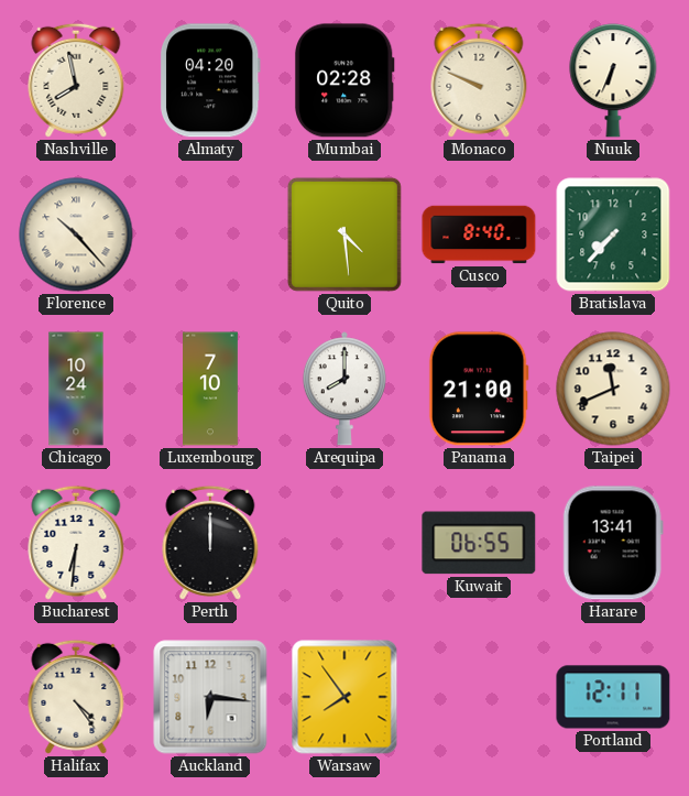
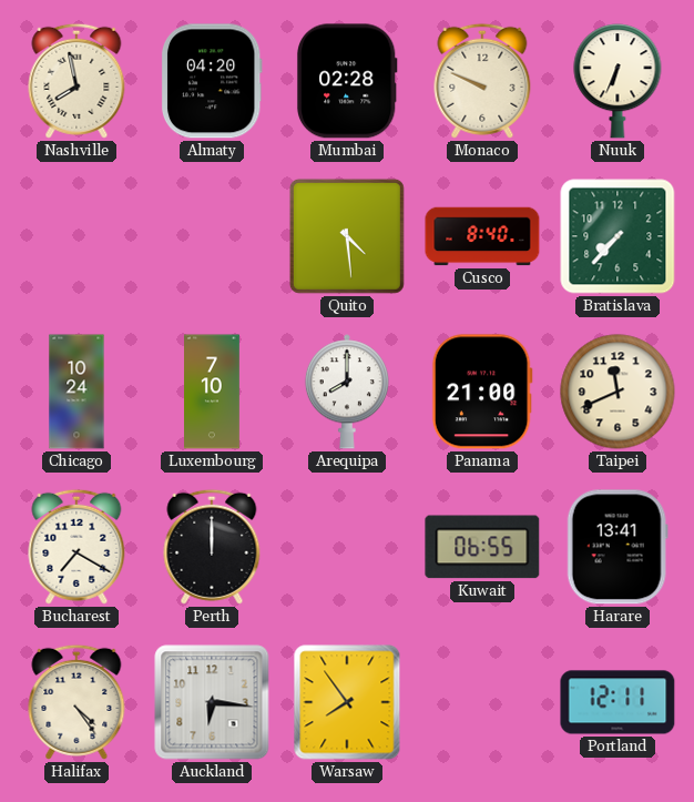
Florence: 10:23 -> none (76, 235)
Bucharest: 6:31 -> 7:20 (76, 547)
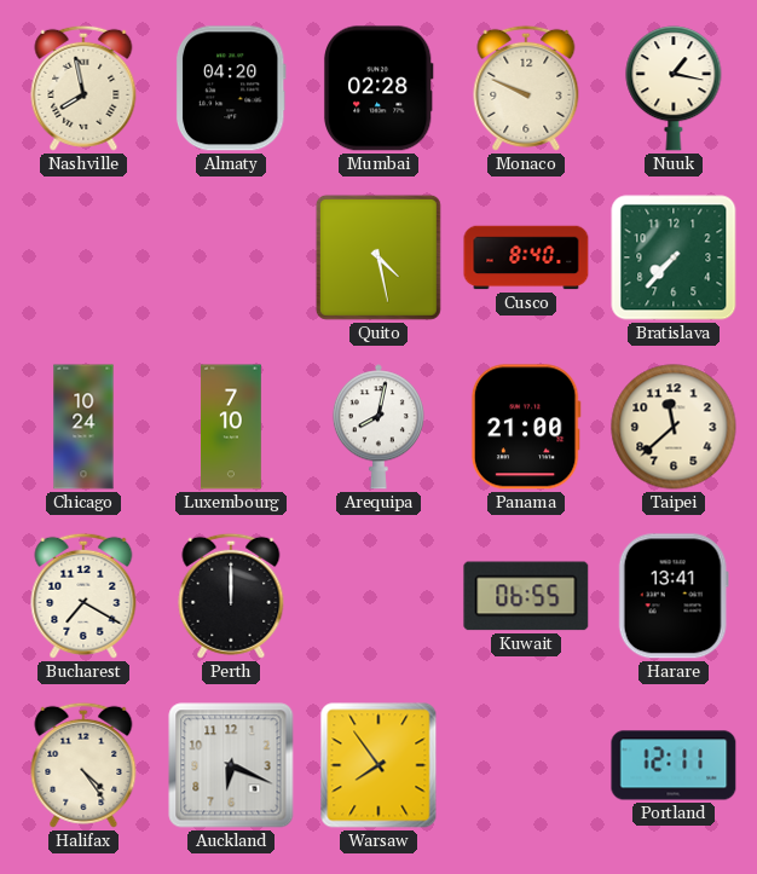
Nuuk: 6:34 -> 1:17 (674, 88)
Quito: 4:29 -> 4:28 (379, 257)
Arequipa: 8:00 -> 8:02 (379, 427)
Taipei: 11:41 -> 11:38 (674, 427)
Auckland: 6:16 -> 6:19 (231, 765)
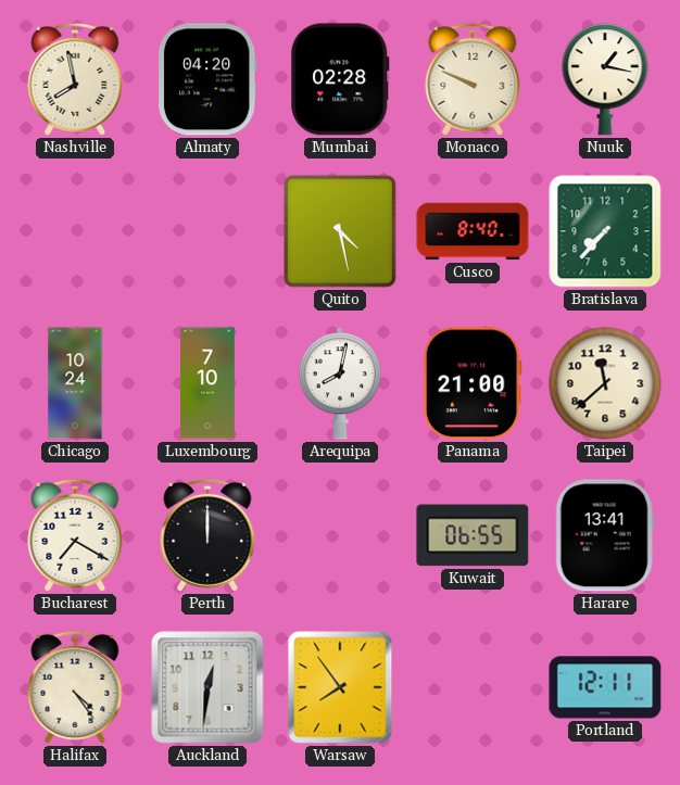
Auckland: 6:19 -> 12:31 (207, 687)
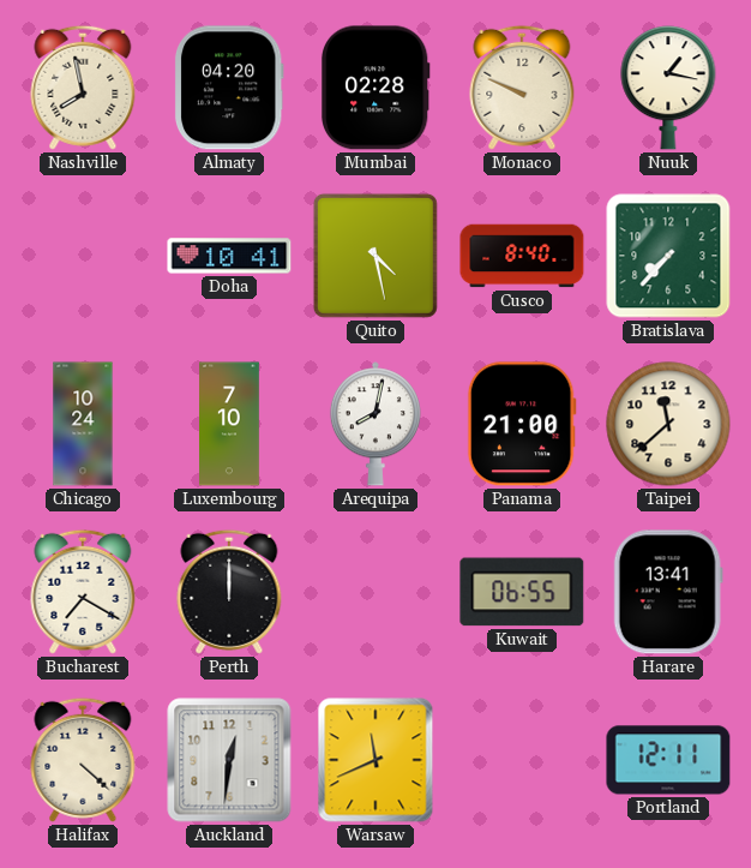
Doha: none -> 10:41 (229, 256)
Halifax: 4:24 -> 4:22 (83, 760)
Warsaw: 7:54 -> 11:41 (376, 760)
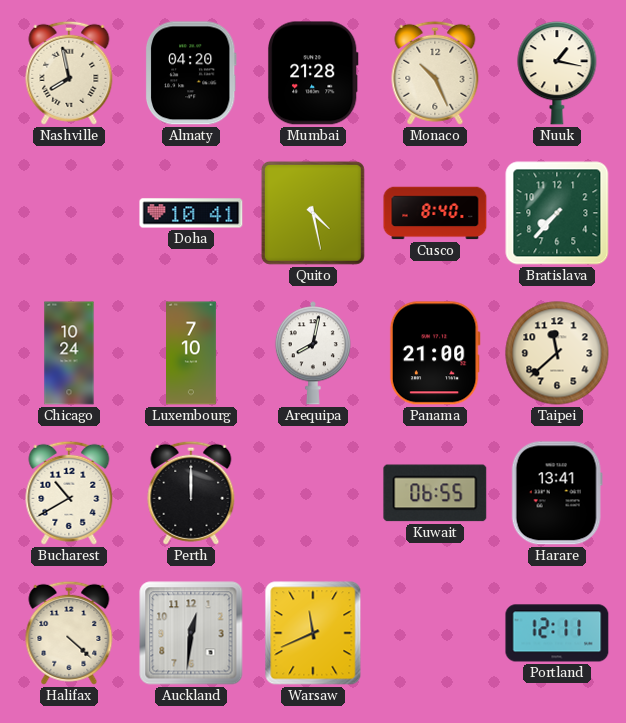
Mumbai: 02:28 -> 21:28 (313, 73)
Monaco: 9:49 -> 10:26 (435, 73)
Bucharest: 7:20 -> 10:40 (69, 493)
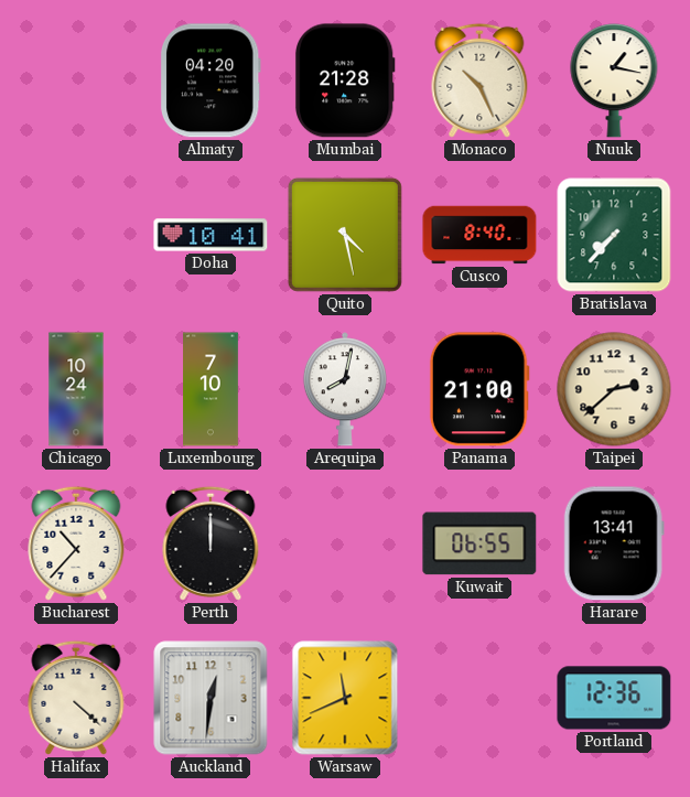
Nashville: 7:58 -> none (69, 73)
Taipei: 11:38 -> 2:38 (614, 389)
Bucharest: 10:40 -> 10:37 (76, 543)
Portland: 12:11 -> 12:36 (614, 698)
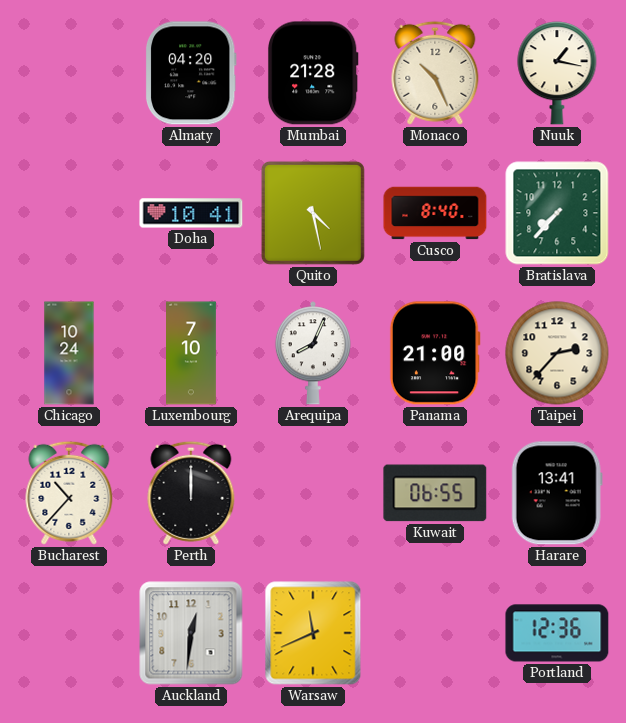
Arequipa: 8:02 -> 8:04 (313, 353)
Taipei: 2:38 -> 2:37 (557, 353)
Halifax: 4:22 -> none (76, 698)
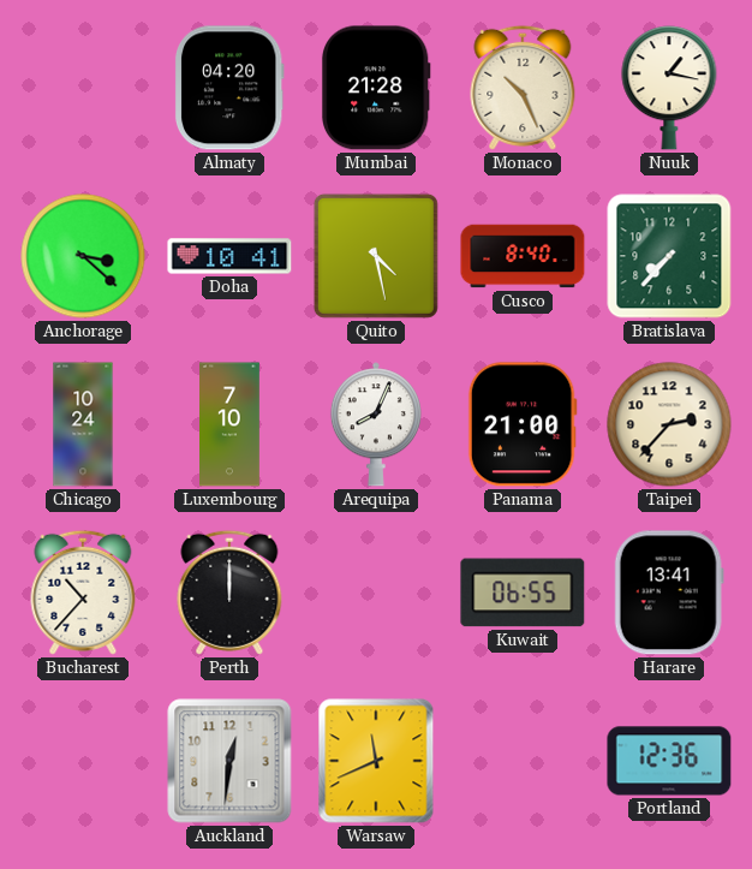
Anchorage: none -> 3:22 (83, 256)
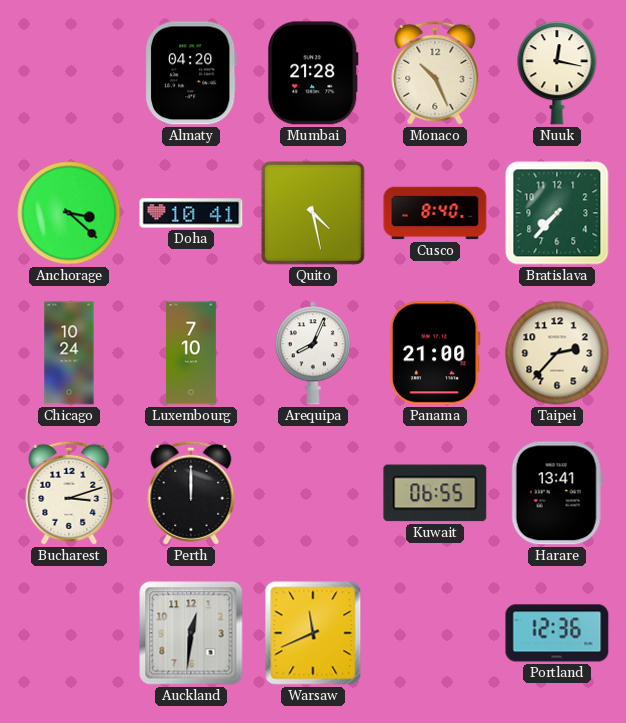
Nuuk: 1:17 -> 12:17 (557, 73)
Bucharest: 10:37 -> 3:12 (69, 493)
